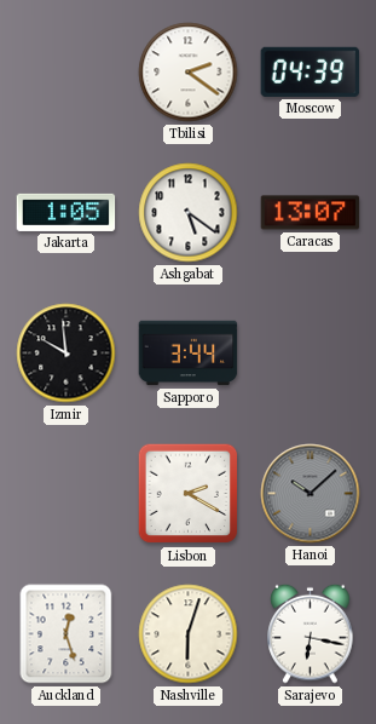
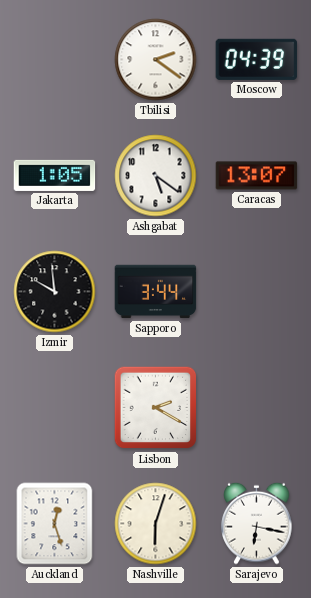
Hanoi: 10:08 -> none (311, 494)
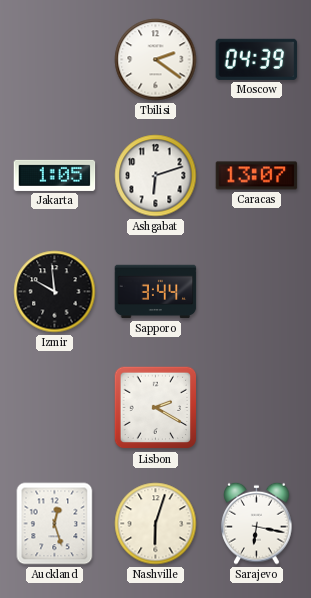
Ashgabat: 5:21 -> 6:12 (156, 176)
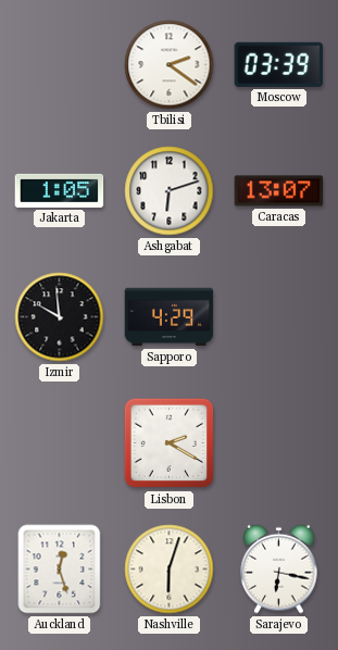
Moscow: 04:39 -> 03:39 (279, 64)
Sapporo: 3:44 -> 4:29 (170, 317)
